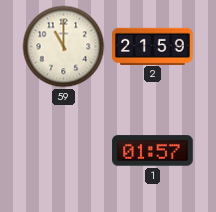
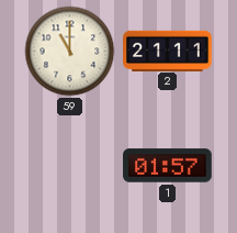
2: 21:59 -> 21:11 (168, 51)
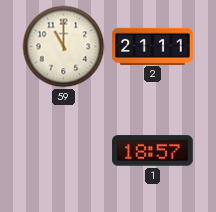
1: 01:57 -> 18:57 (153, 151)
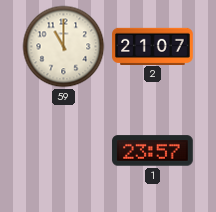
2: 21:11 -> 21:07 (153, 46)
1: 18:57 -> 23:57 (153, 151)
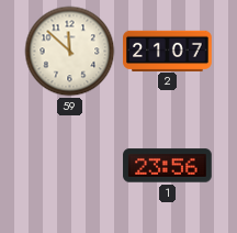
59: 11:00 -> 11:52 (70, 52)
1: 23:57 -> 23:56 (168, 166)
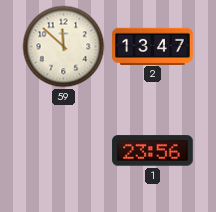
2: 21:07 -> 13:47 (153, 46)
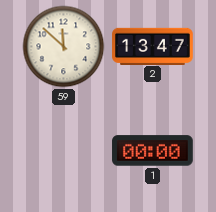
1: 23:56 -> 00:00 (153, 151)
